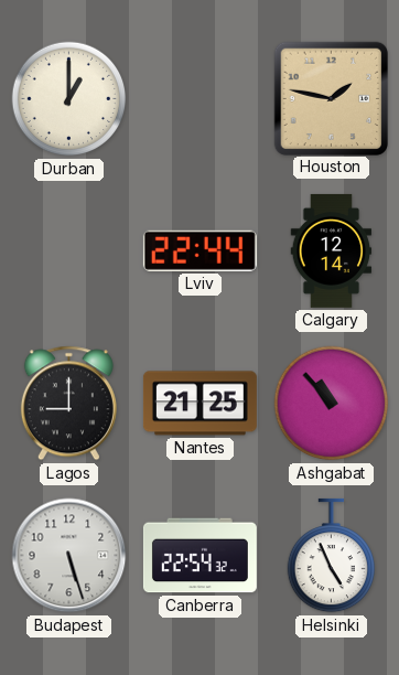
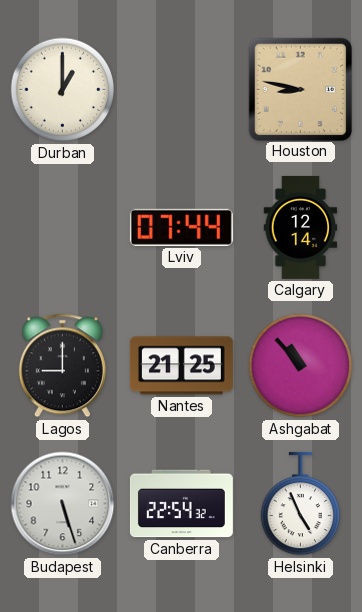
Houston: 1:47 -> 8:47 (300, 89)
Lviv: 22:44 -> 07:44 (181, 227)
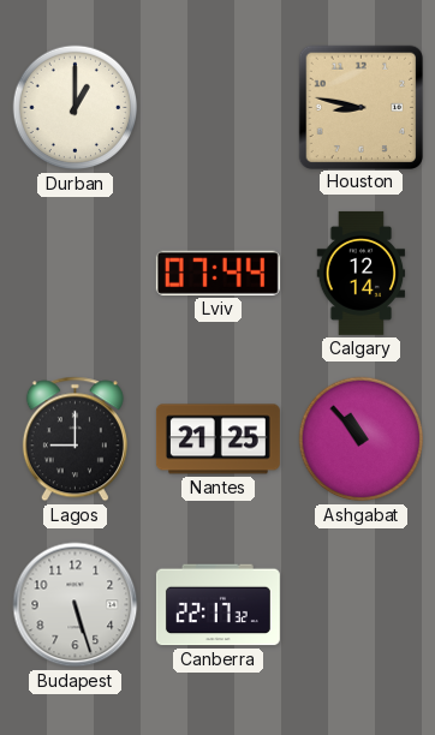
Canberra: 22:54 -> 22:17 (218, 605)
Helsinki: 4:56 -> none (300, 504)
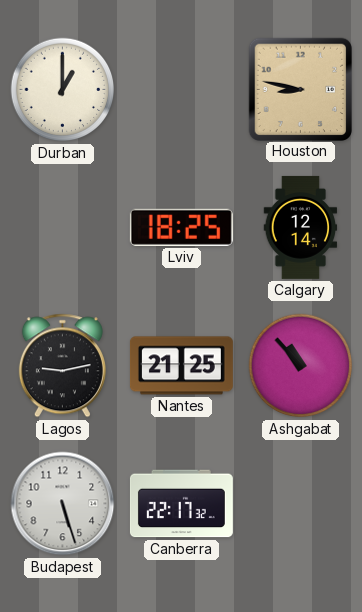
Lviv: 07:44 -> 18:25 (181, 227)
Lagos: 9:00 -> 9:13 (62, 366)
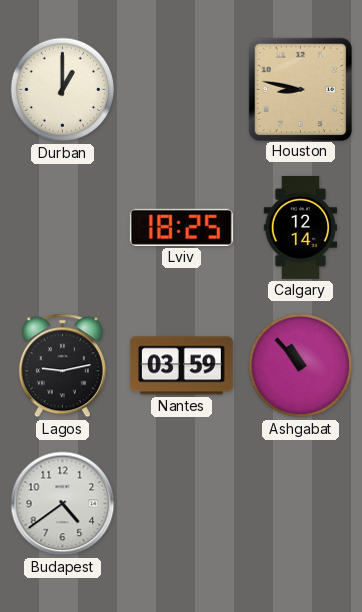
Nantes: 21:25 -> 03:59 (181, 366)
Budapest: 5:27 -> 4:39 (63, 504)
Canberra: 22:17 -> none (181, 504)
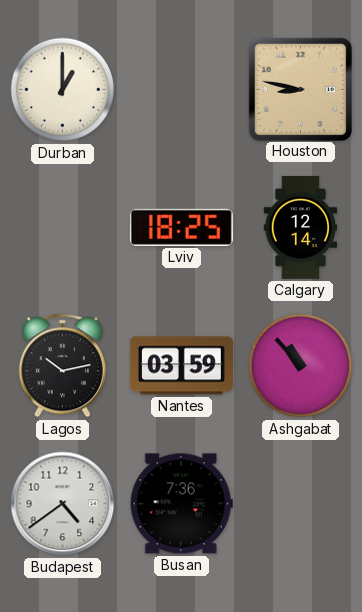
Lagos: 9:13 -> 10:13 (62, 366)
Busan: none -> 7:36 (181, 504)
